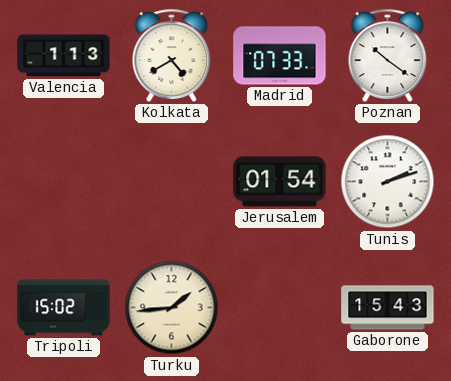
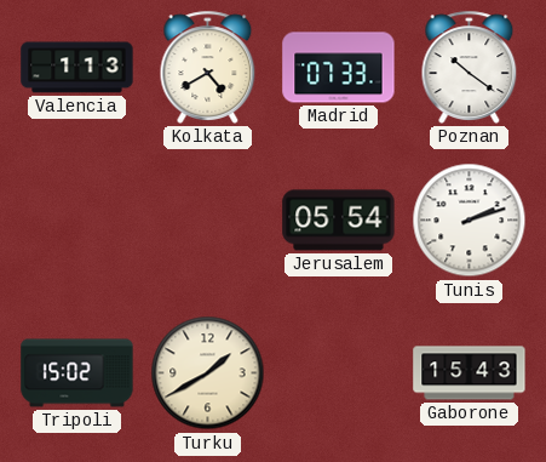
Jerusalem: 01:54 -> 05:54 (339, 221)
Turku: 1:44 -> 1:40 (208, 373)
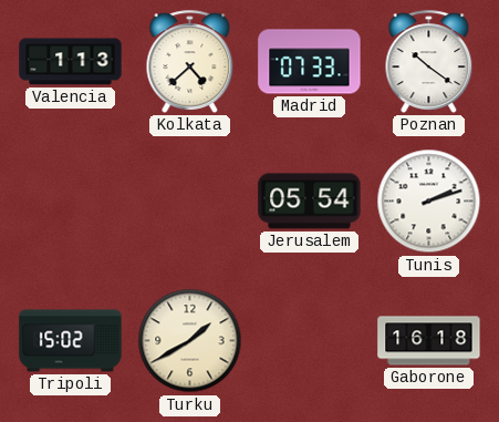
Kolkata: 4:40 -> 4:38 (190, 61)
Gaborone: 15:43 -> 16:18 (429, 341)
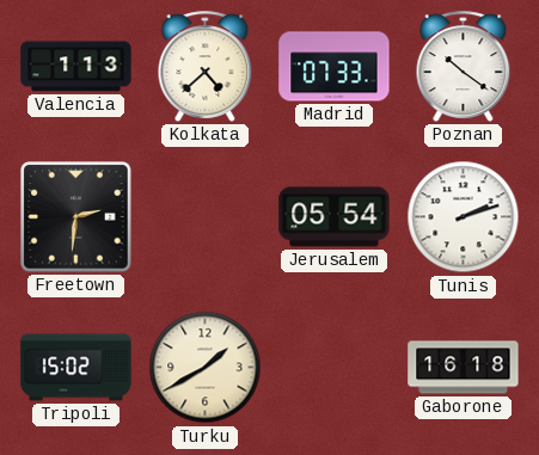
Freetown: none -> 2:31 (76, 217)
